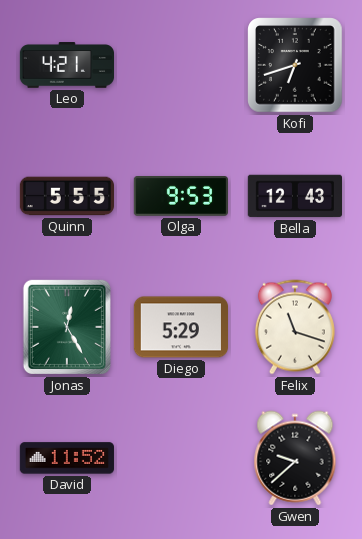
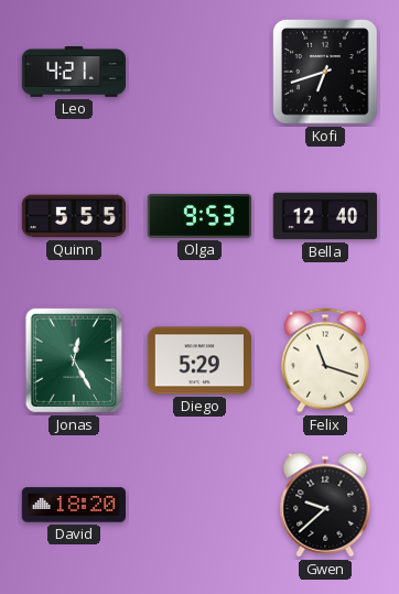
Bella: 12:43 -> 12:40 (324, 216)
David: 11:52 -> 18:20 (74, 505)
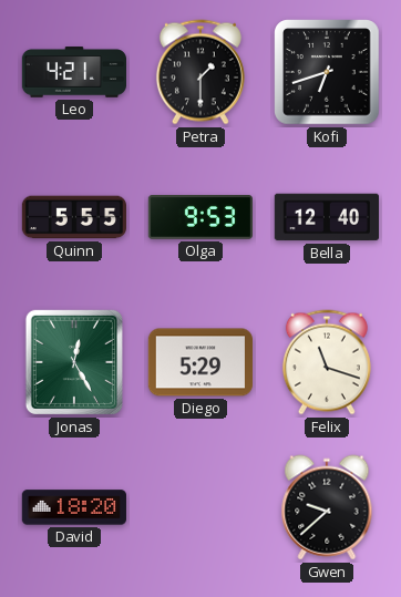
Petra: none -> 1:30 (200, 72)
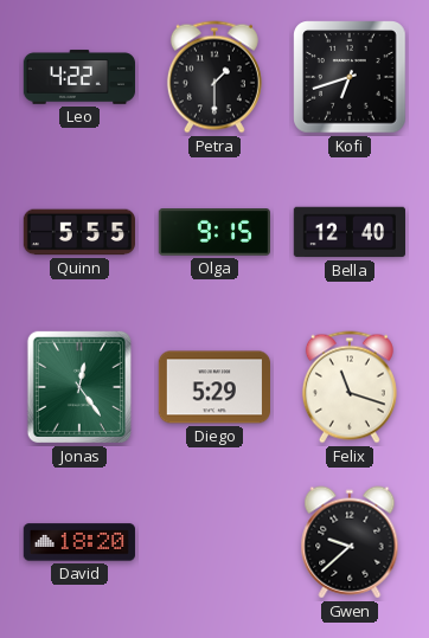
Leo: 4:21 -> 4:22 (78, 77)
Olga: 9:53 -> 9:15 (214, 233)
Jonas: 12:25 -> 12:24 (79, 387)
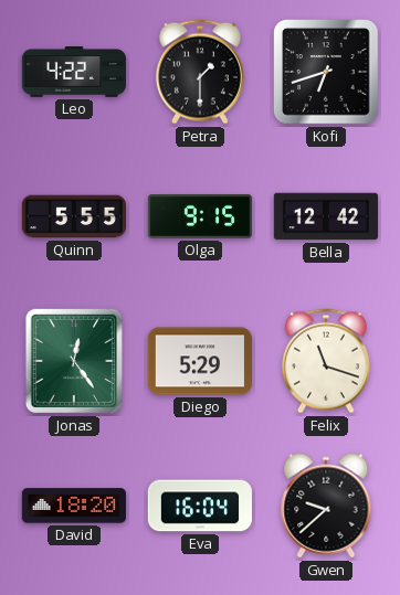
Bella: 12:40 -> 12:42 (325, 216)
Eva: none -> 16:04 (199, 506)
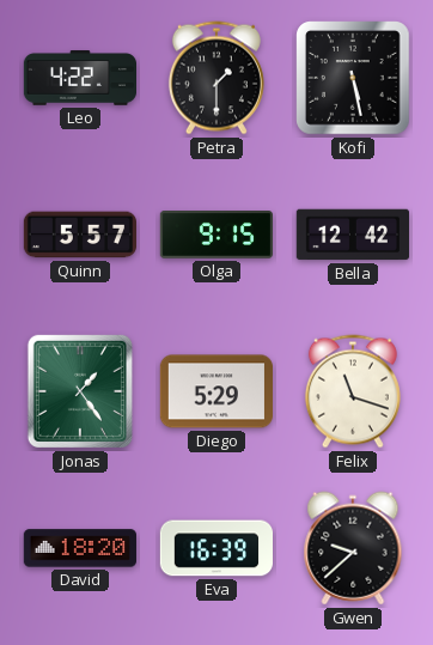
Kofi: 6:42 -> 5:28 (353, 78)
Quinn: 5:55 -> 5:57 (79, 235)
Jonas: 12:24 -> 1:24 (80, 391)
Eva: 16:04 -> 16:39 (215, 548)
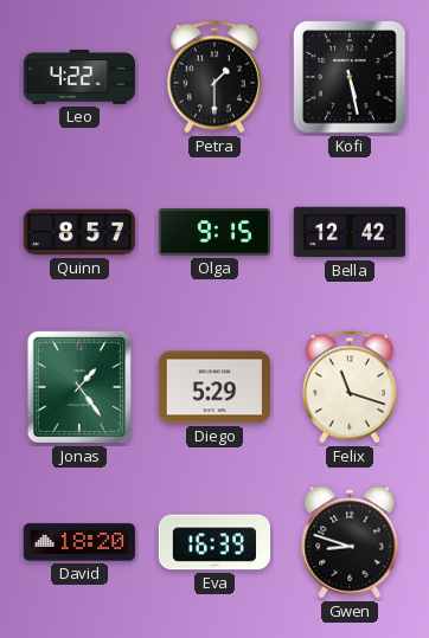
Quinn: 5:57 -> 8:57 (78, 232)
Gwen: 9:38 -> 8:48 (350, 542)
